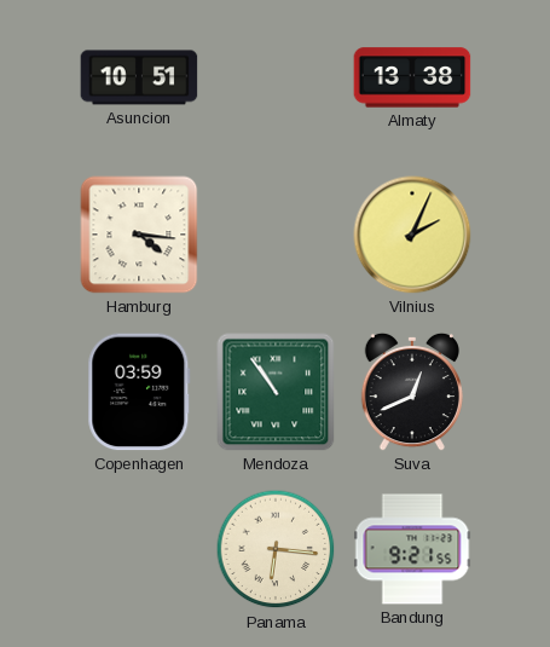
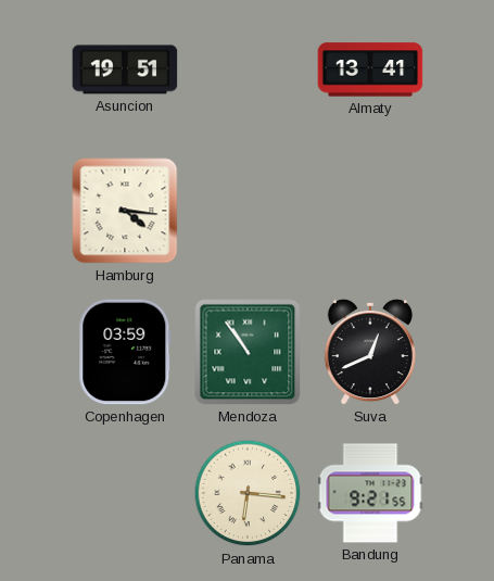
Asuncion: 10:51 -> 19:51 (125, 70)
Almaty: 13:38 -> 13:41 (370, 70)
Vilnius: 2:04 -> none (412, 235)
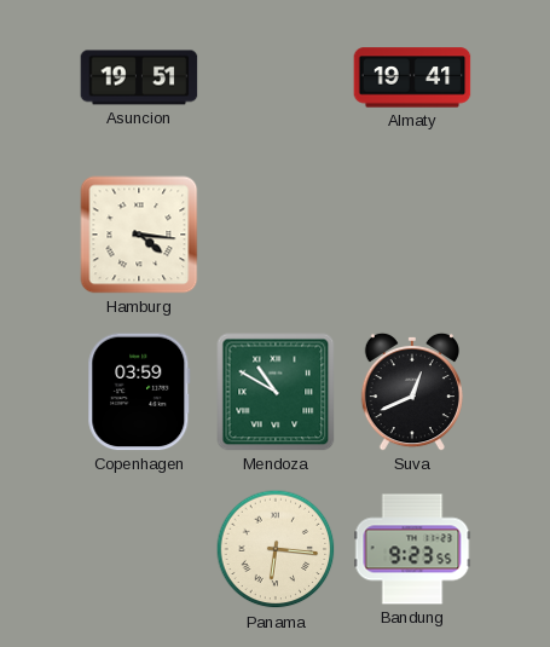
Almaty: 13:41 -> 19:41 (412, 77)
Mendoza: 10:54 -> 10:50 (276, 392)
Bandung: 9:21 -> 9:23 (412, 549)
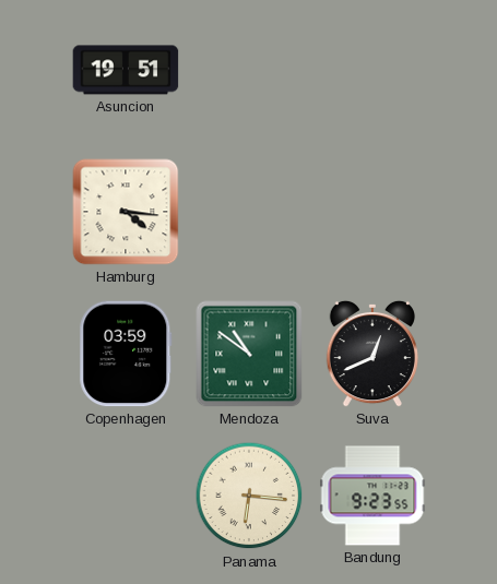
Almaty: 19:41 -> none (412, 77)
Mendoza: 10:50 -> 10:51 (249, 354)
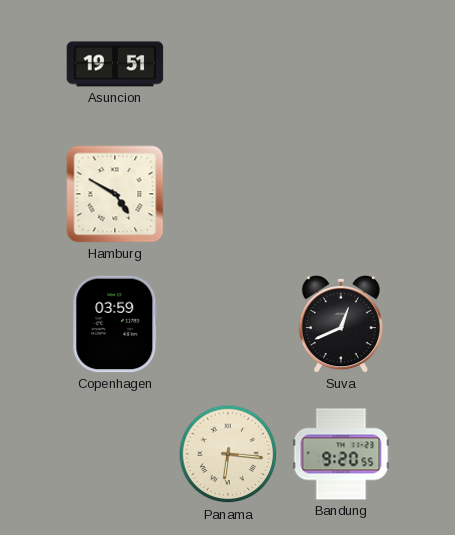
Hamburg: 4:16 -> 4:50 (115, 194)
Mendoza: 10:51 -> none (249, 354)
Bandung: 9:23 -> 9:20 (341, 454)
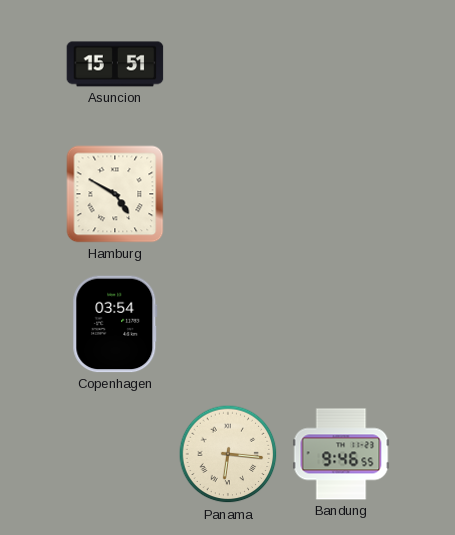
Asuncion: 19:51 -> 15:51 (115, 64)
Copenhagen: 03:59 -> 03:54 (115, 324)
Suva: 12:41 -> none (341, 324)
Bandung: 9:20 -> 9:46 (341, 454)
